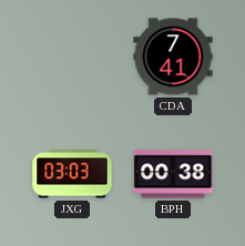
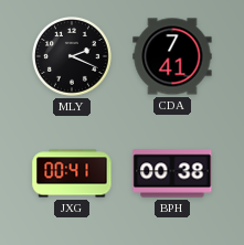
MLY: none -> 2:19 (73, 57)
JXG: 03:03 -> 00:41 (72, 173)
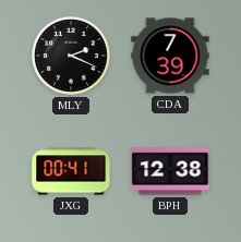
CDA: 7:41 -> 7:39 (170, 56)
BPH: 00:38 -> 12:38 (170, 171)
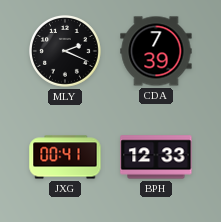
BPH: 12:38 -> 12:33 (156, 157)
